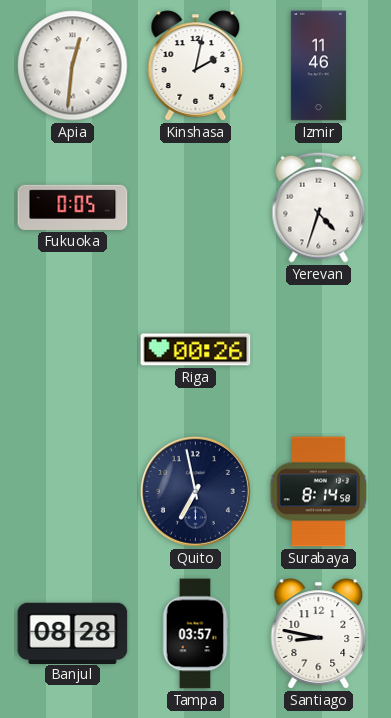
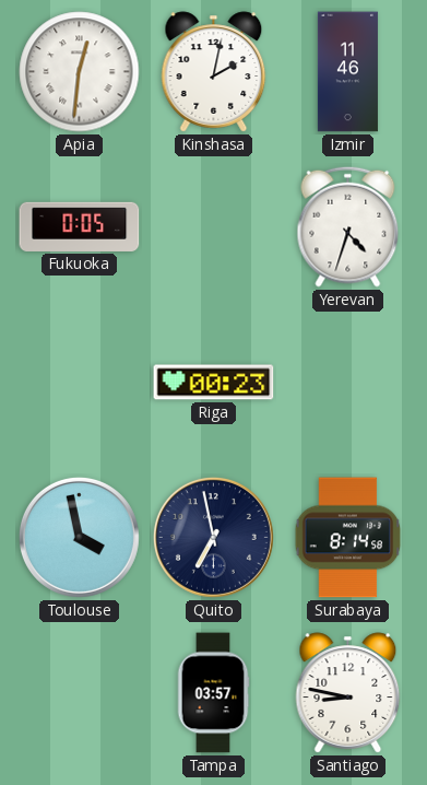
Riga: 00:26 -> 00:23 (214, 383)
Toulouse: none -> 3:58 (79, 537)
Banjul: 08:28 -> none (73, 633)
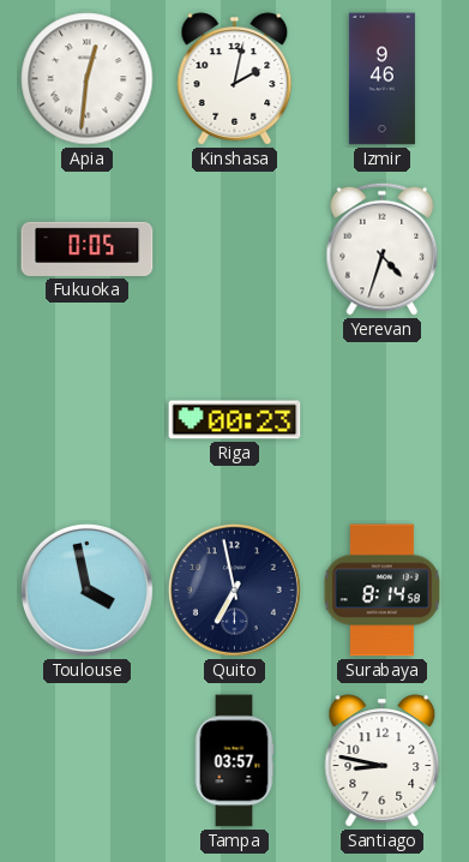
Izmir: 11:46 -> 9:46 (381, 79)
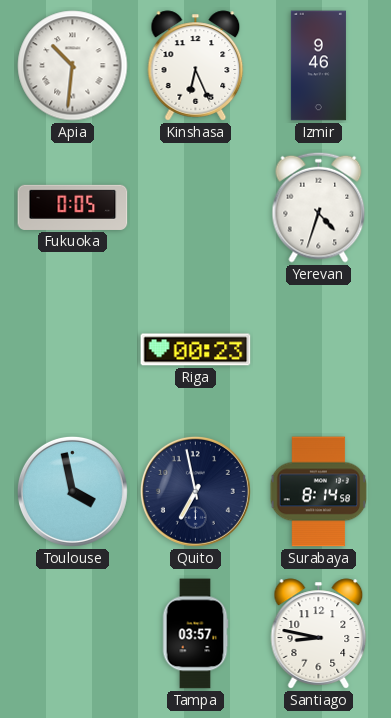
Apia: 12:31 -> 10:31 (73, 66)
Kinshasa: 2:02 -> 6:26 (196, 66)
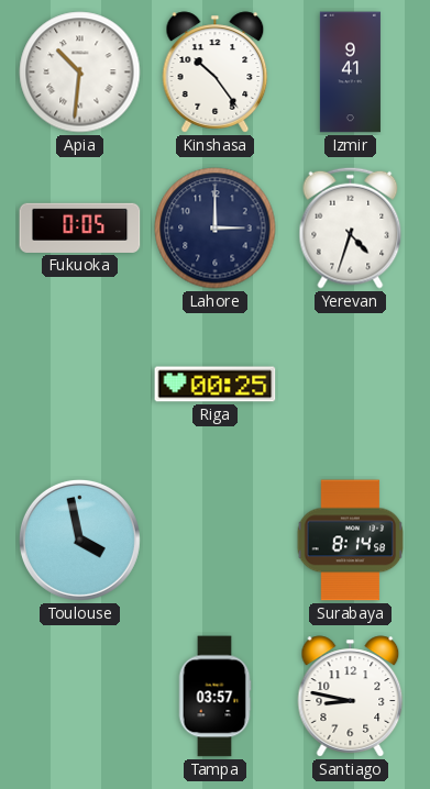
Kinshasa: 6:26 -> 10:24 (216, 73)
Izmir: 9:46 -> 9:41 (350, 73)
Lahore: none -> 3:00 (216, 229)
Riga: 00:23 -> 00:25 (216, 385)
Quito: 6:58 -> none (195, 491)
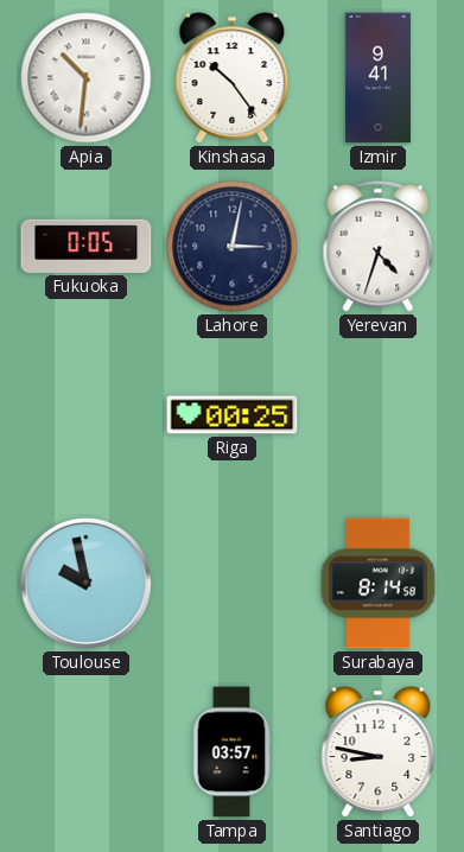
Lahore: 3:00 -> 3:02 (233, 247)
Toulouse: 3:58 -> 9:58 (85, 583)
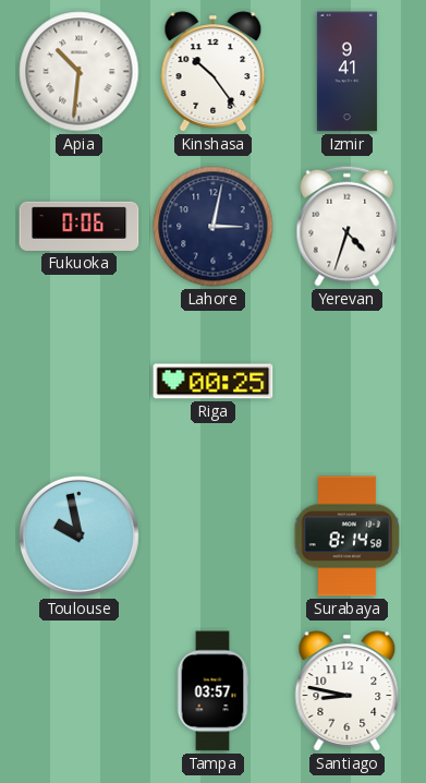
Fukuoka: 0:05 -> 0:06 (80, 226)
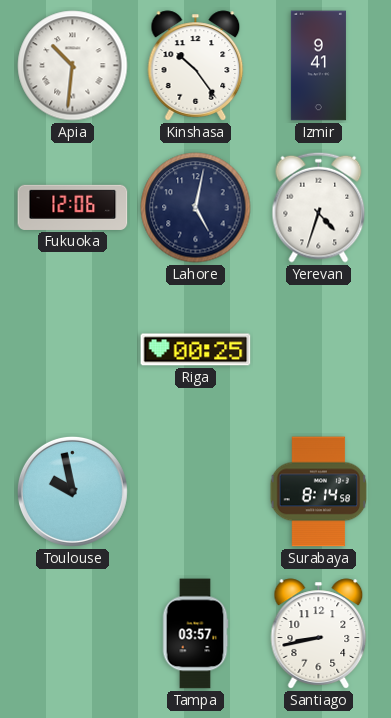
Fukuoka: 0:06 -> 12:06 (73, 207)
Lahore: 3:02 -> 5:02 (196, 208)
Santiago: 8:47 -> 8:43 (319, 634)
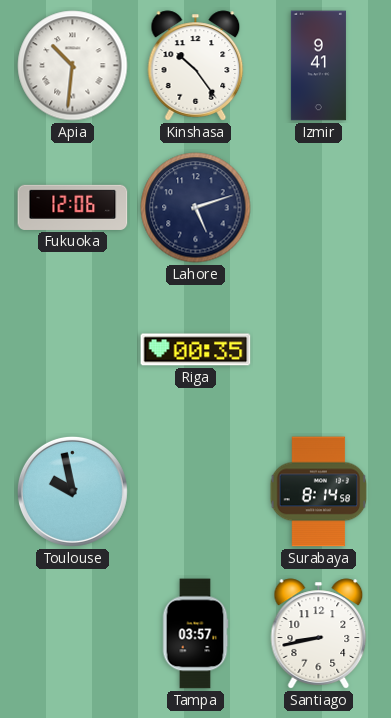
Lahore: 5:02 -> 5:12 (196, 208)
Yerevan: 4:33 -> none (319, 207)
Riga: 00:25 -> 00:35 (196, 350)
